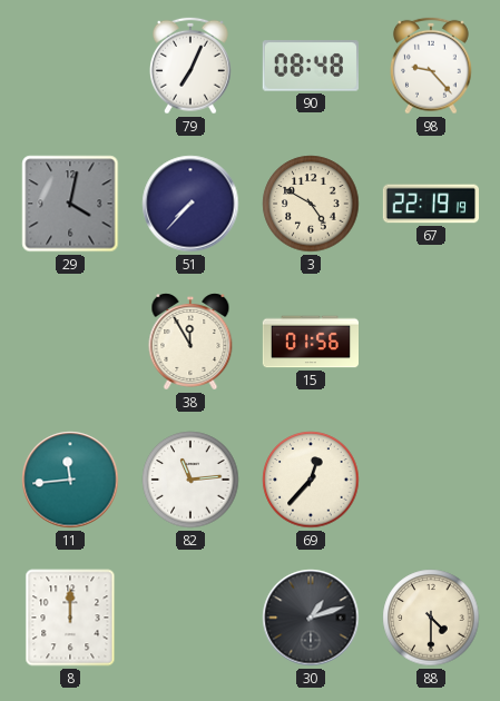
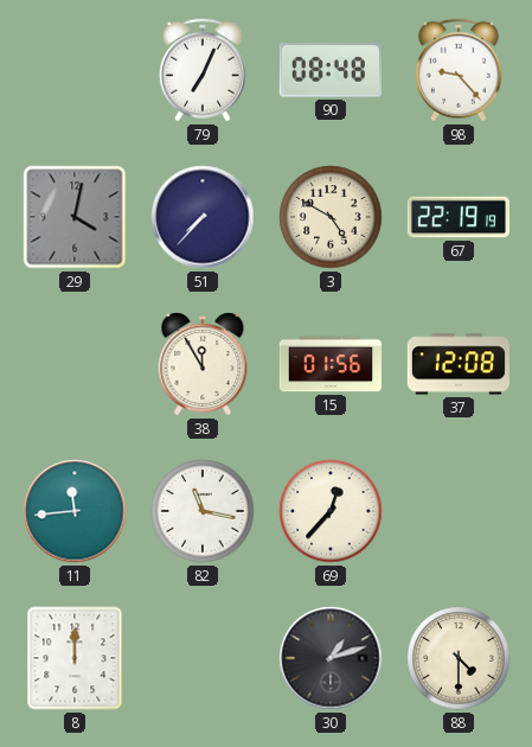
37: none -> 12:08 (459, 364)
82: 11:14 -> 11:17 (203, 511)
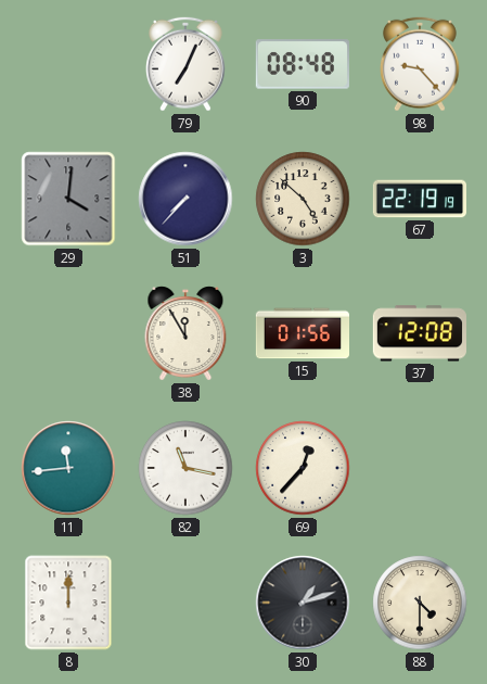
29: 4:02 -> 4:01 (68, 199)
3: 4:50 -> 4:52 (303, 199)
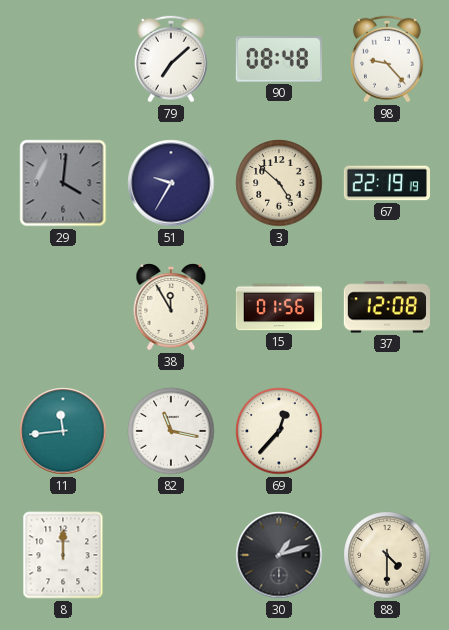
79: 7:04 -> 7:08 (171, 59)
51: 7:37 -> 9:35 (171, 183)
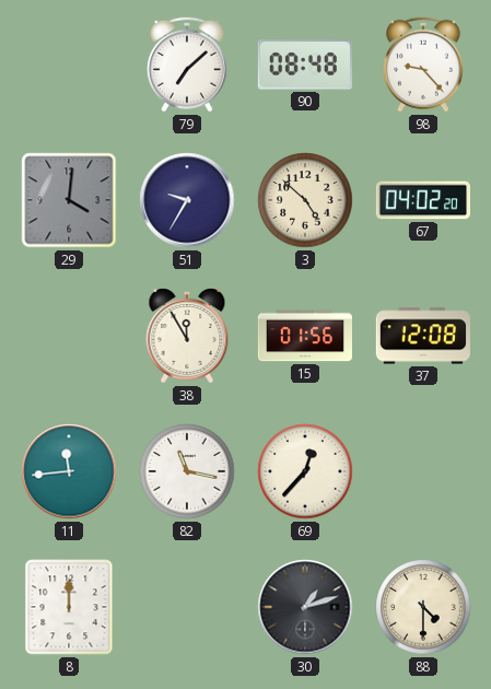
67: 22:19 -> 04:02 (422, 200)
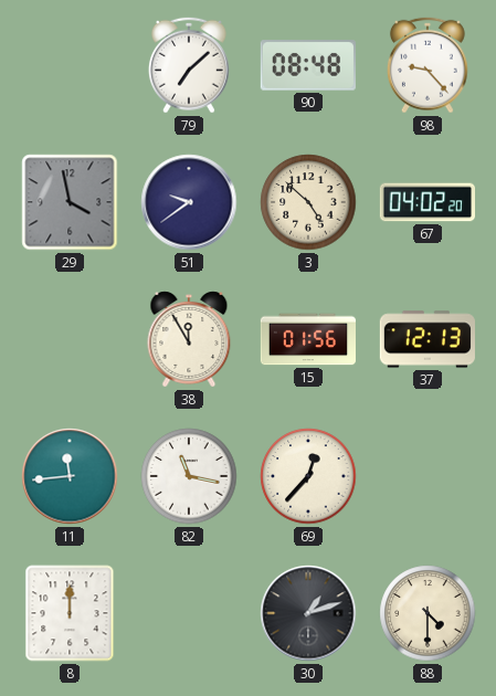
29: 4:01 -> 3:58 (70, 202)
51: 9:35 -> 9:39 (189, 202)
37: 12:08 -> 12:13 (428, 339)
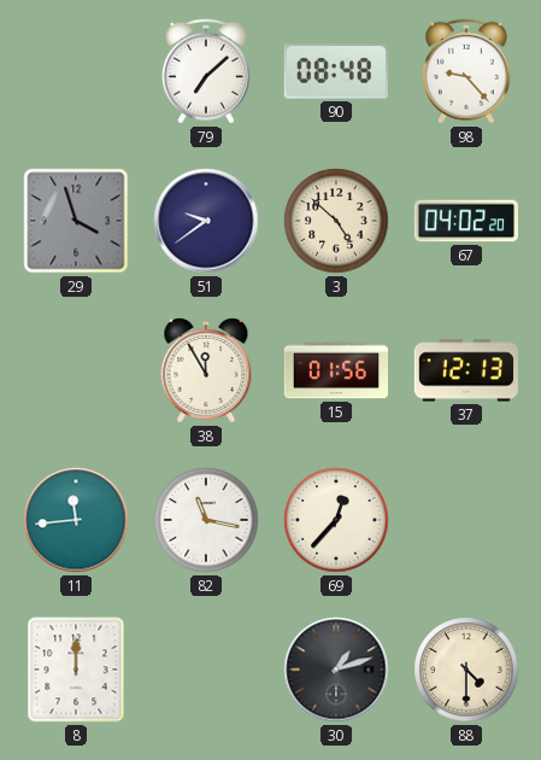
29: 3:58 -> 3:57 (76, 221)
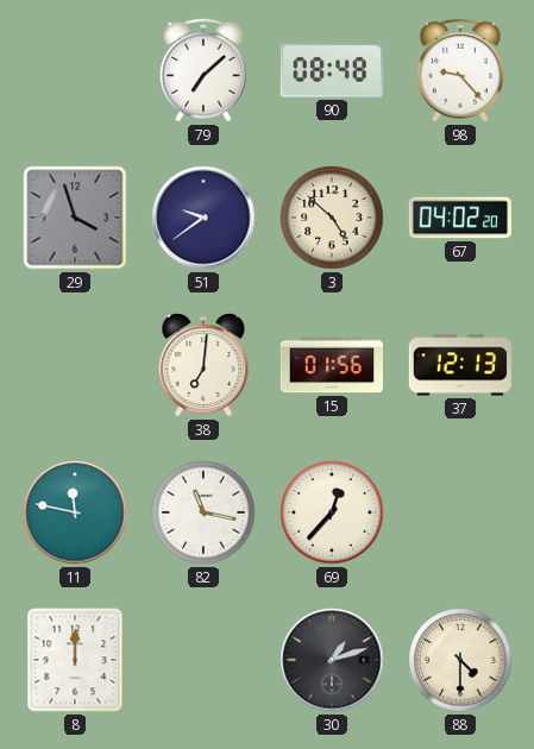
38: 11:55 -> 7:01 (203, 365)
11: 11:44 -> 11:47 (75, 512)
